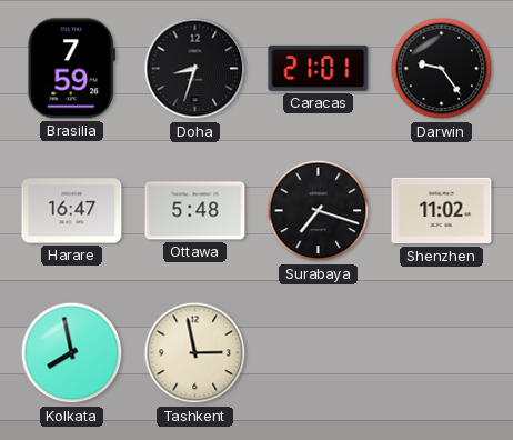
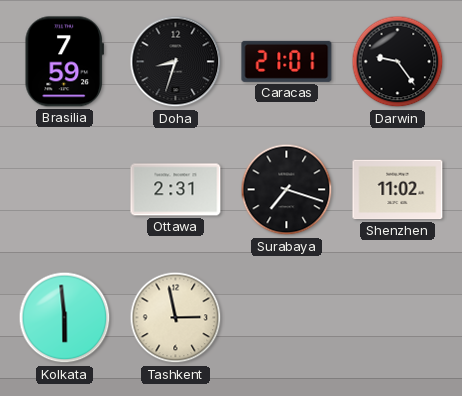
Harare: 16:47 -> none (72, 211)
Ottawa: 5:48 -> 2:31 (176, 190)
Kolkata: 7:58 -> 5:59 (65, 318)
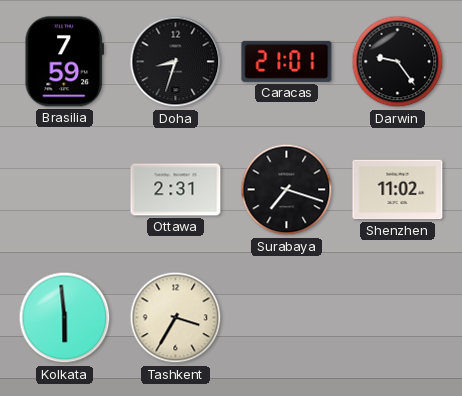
Tashkent: 2:58 -> 3:35 (176, 318)
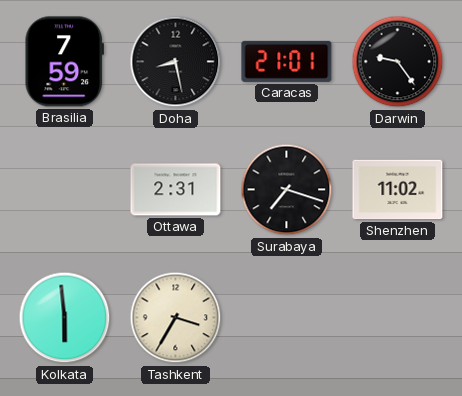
Doha: 8:33 -> 8:28 (176, 62)
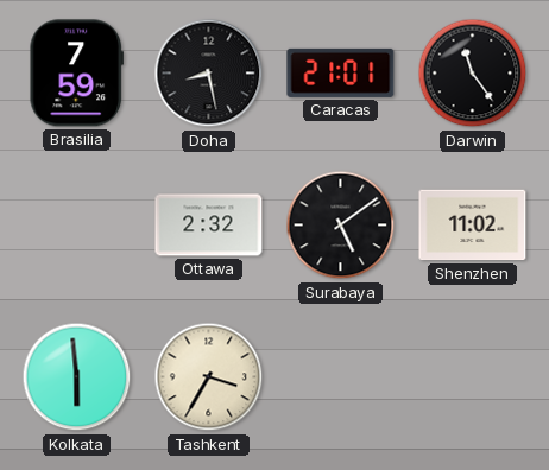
Darwin: 9:24 -> 11:24 (473, 74)
Ottawa: 2:31 -> 2:32 (209, 226)
Surabaya: 7:18 -> 5:09 (341, 226)
